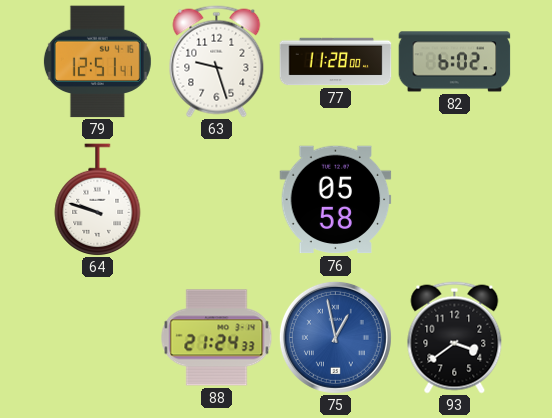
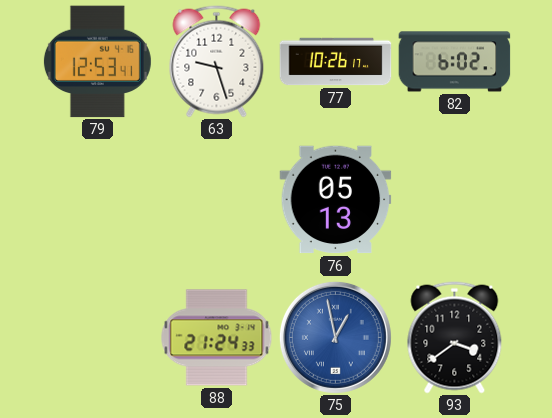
79: 12:51 -> 12:53 (97, 62)
77: 11:28 -> 10:26 (336, 62)
64: 9:48 -> none (98, 200)
76: 05:58 -> 05:13 (336, 200)
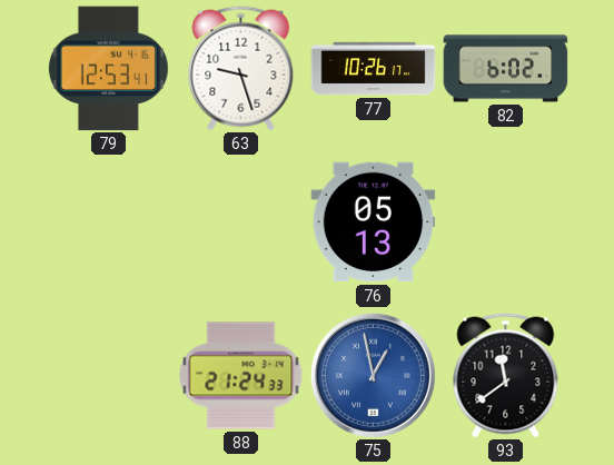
93: 3:39 -> 11:39 (506, 376)
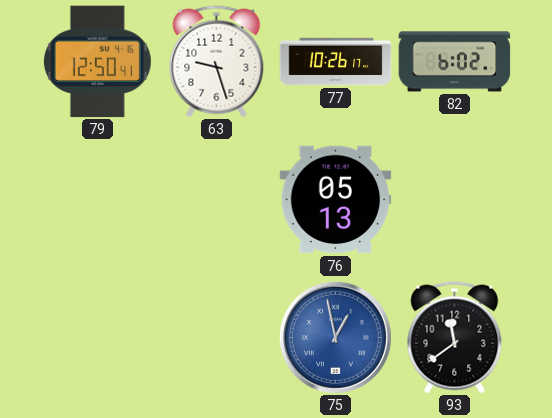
79: 12:53 -> 12:50 (97, 62)
88: 21:24 -> none (241, 376)
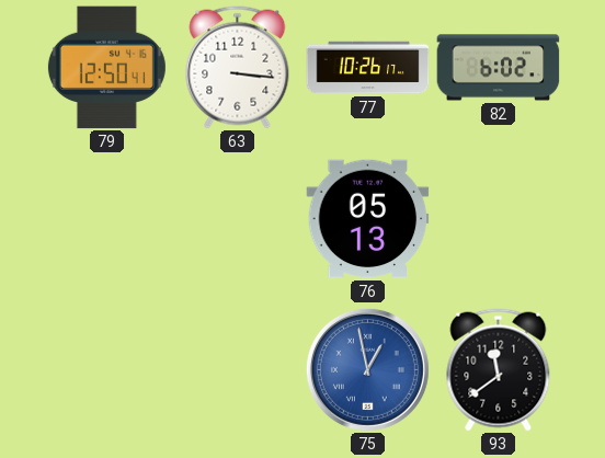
63: 9:27 -> 3:16 (238, 68)
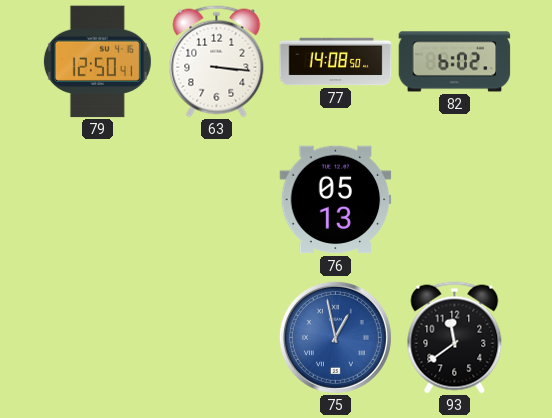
77: 10:26 -> 14:08 (336, 62)
